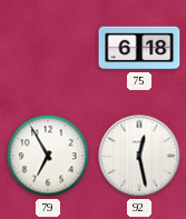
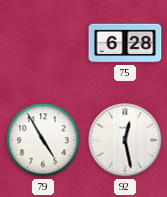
75: 6:18 -> 6:28 (125, 43)
79: 6:55 -> 4:55 (43, 140)
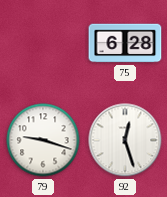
79: 4:55 -> 9:18 (43, 140)
92: 12:28 -> 12:27 (125, 140)
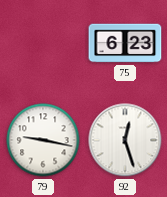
75: 6:28 -> 6:23 (125, 43)
79: 9:18 -> 9:17 (43, 140)
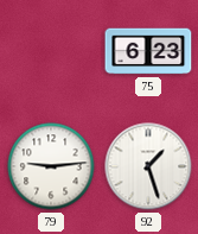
79: 9:17 -> 9:14 (51, 166)
92: 12:27 -> 1:27 (148, 166)
